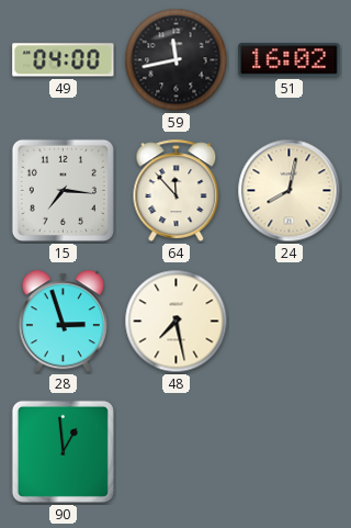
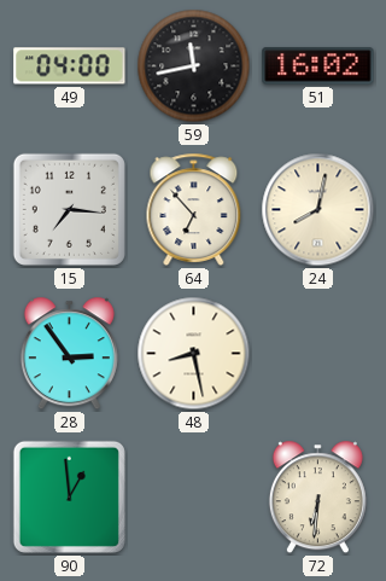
64: 11:53 -> 6:53 (194, 209)
28: 2:57 -> 2:54 (69, 354)
48: 7:28 -> 8:28 (194, 354)
72: none -> 6:31 (317, 498)
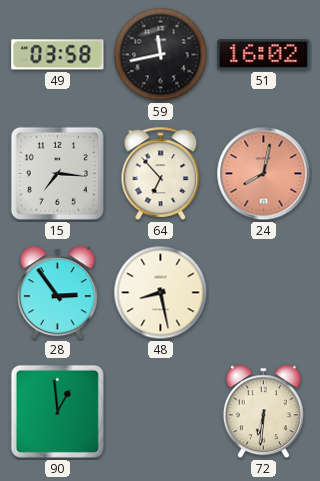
49: 04:00 -> 03:58 (58, 55)
24 dial: cream -> salmon (264, 174)
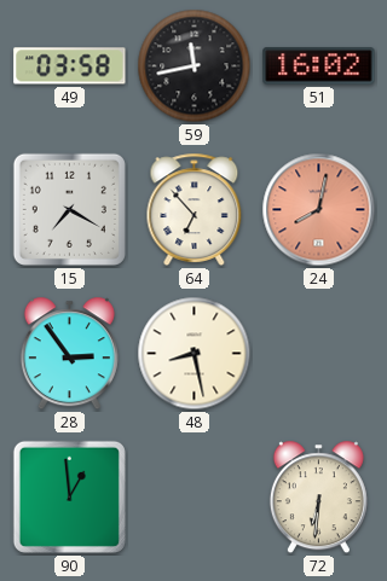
15: 7:16 -> 7:20 (69, 209)
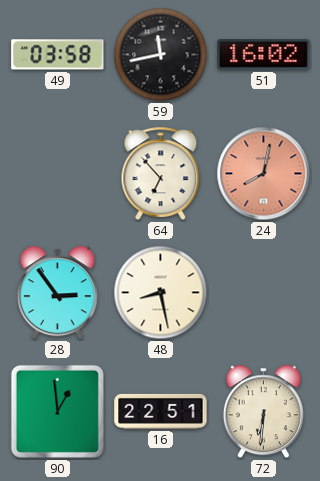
15: 7:20 -> none (69, 209)
16: none -> 22:51 (161, 411)
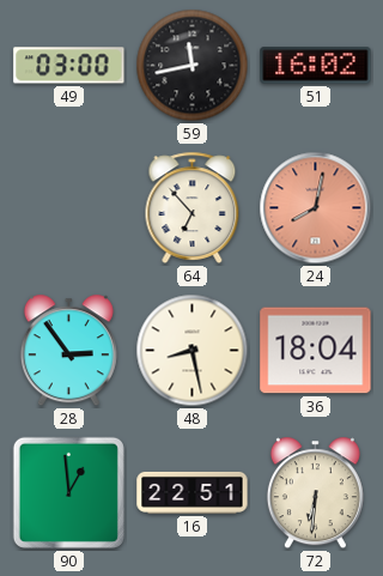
49: 03:58 -> 03:00 (69, 66)
36: none -> 18:04 (316, 351)
